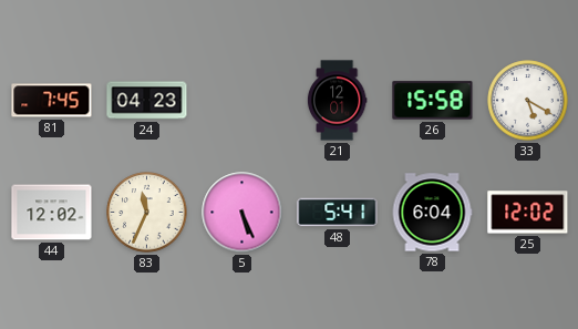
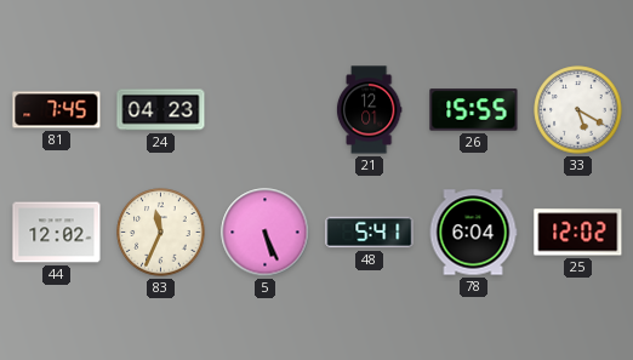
26: 15:58 -> 15:55 (474, 110)
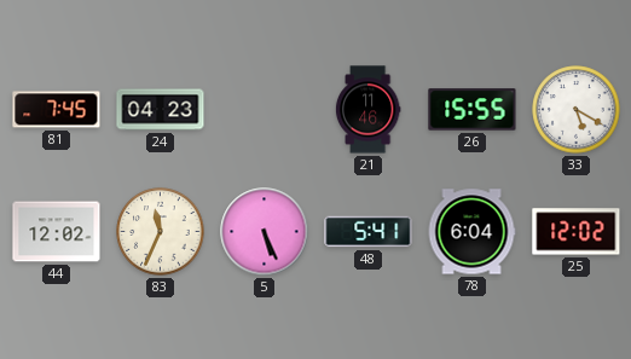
21: 12:01 -> 11:46 (367, 110)
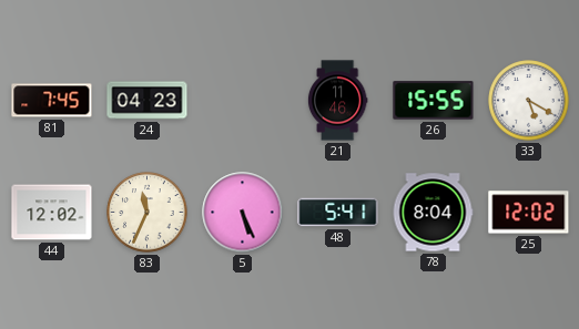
78: 6:04 -> 8:04 (433, 213)
